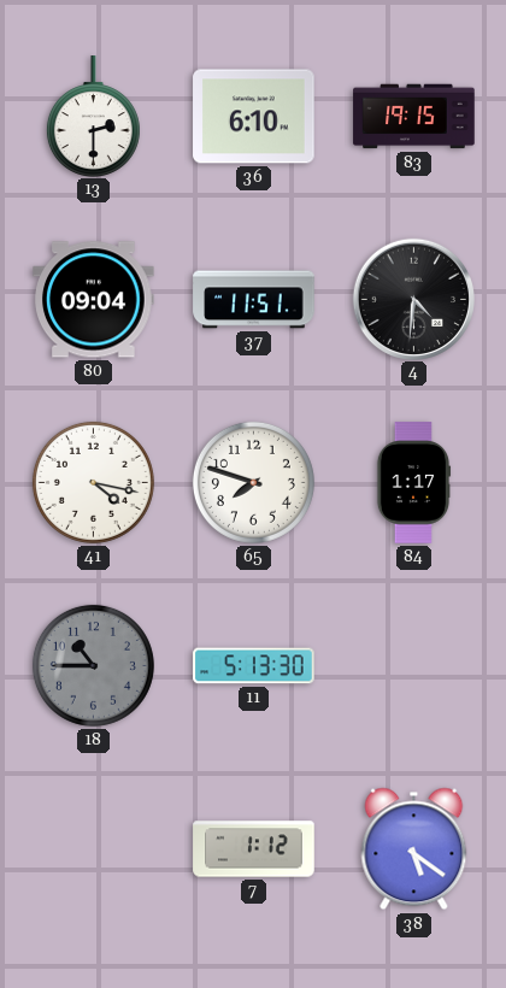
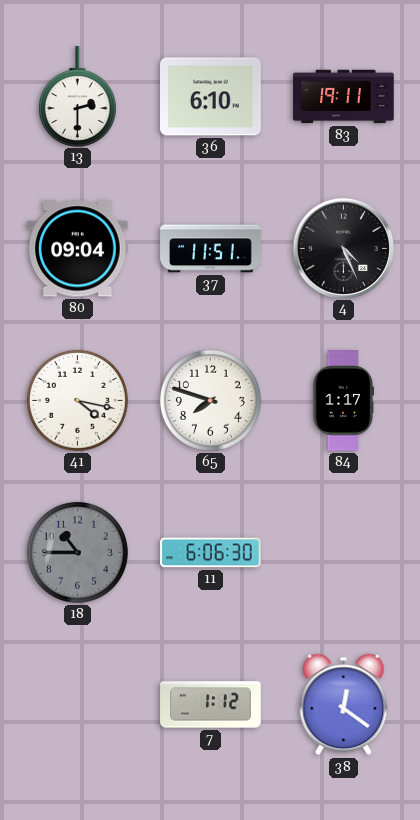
83: 19:15 -> 19:11 (344, 97)
4: 4:31 -> 4:26 (343, 248)
11: 5:13 -> 6:06 (211, 553)
38: 5:21 -> 12:21 (344, 705)
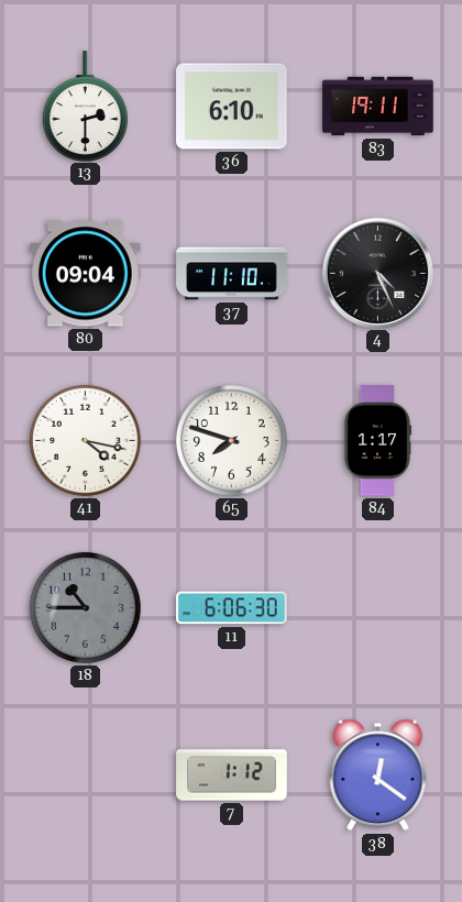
37: 11:51 -> 11:10 (232, 274)
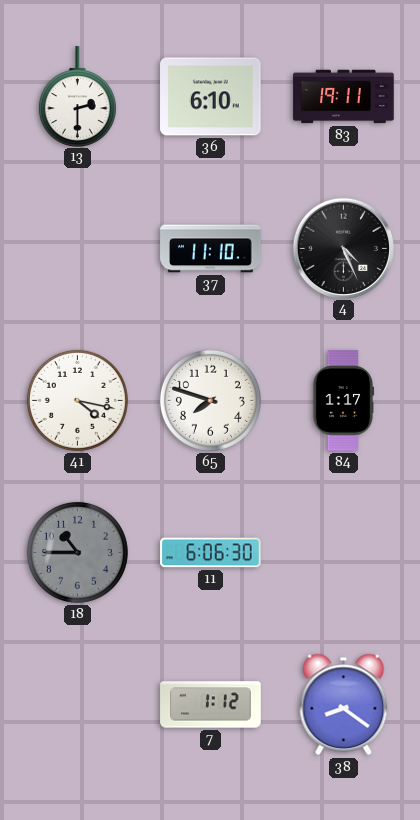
80: 09:04 -> none (86, 274)
38: 12:21 -> 8:21 (344, 705)
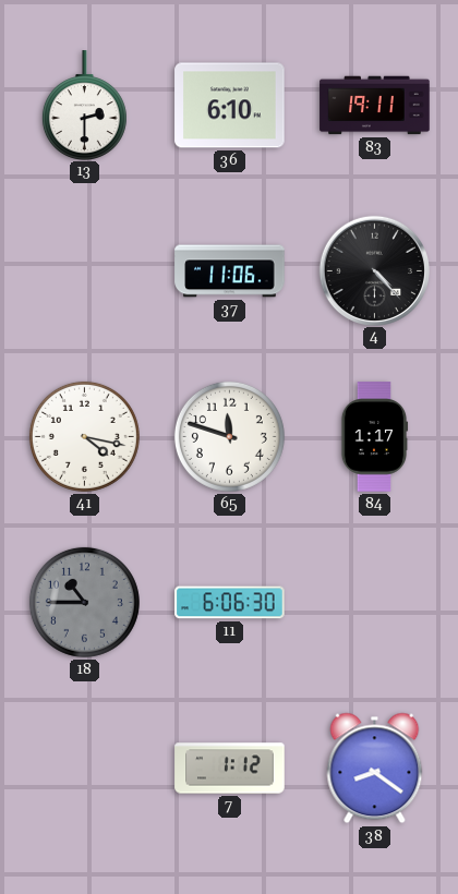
37: 11:10 -> 11:06 (230, 271)
4: 4:26 -> 4:23 (374, 270)
65: 7:48 -> 11:48 (229, 436)
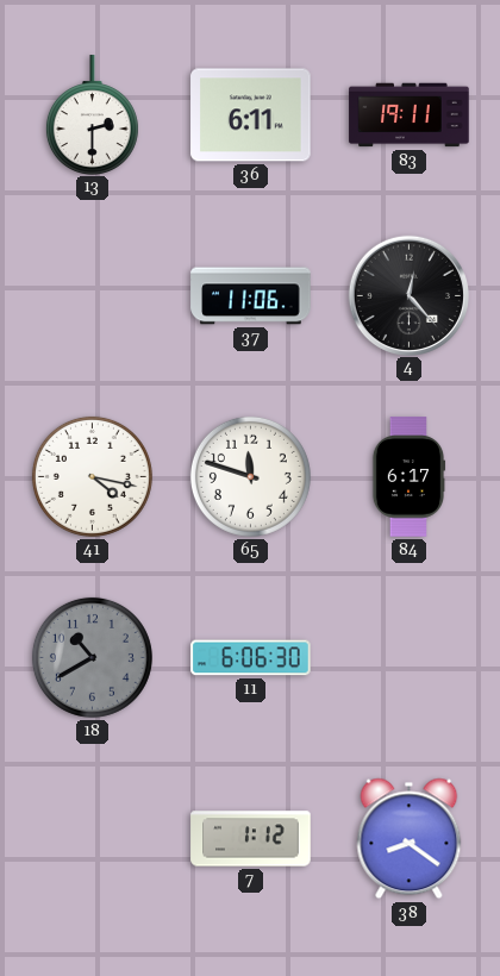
36: 6:10 -> 6:11 (251, 115)
4: 4:23 -> 12:23 (408, 295)
84: 1:17 -> 6:17 (408, 477)
18: 10:45 -> 10:40 (92, 657)
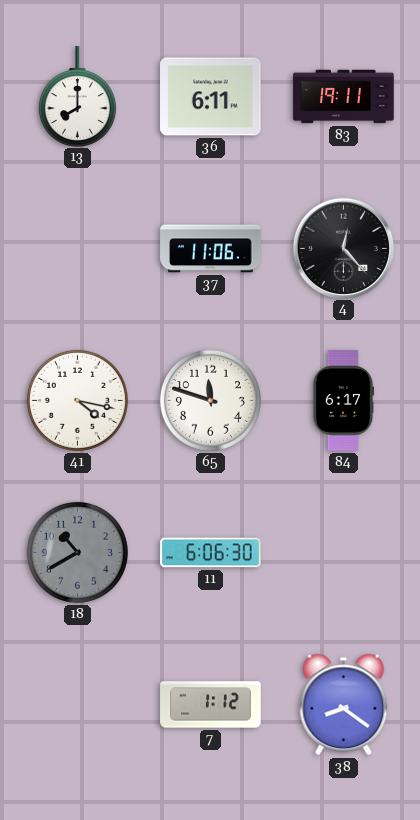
13: 2:30 -> 8:00 (77, 96)
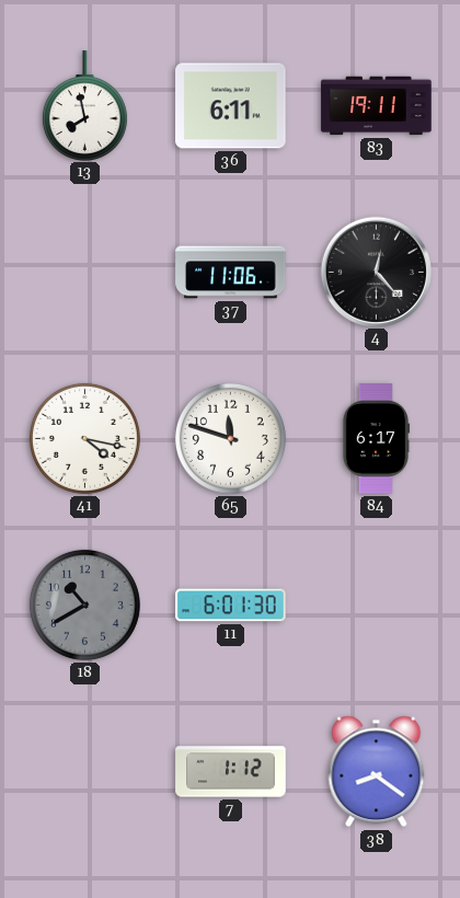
13: 8:00 -> 7:58 (84, 105)
11: 6:06 -> 6:01 (231, 606)
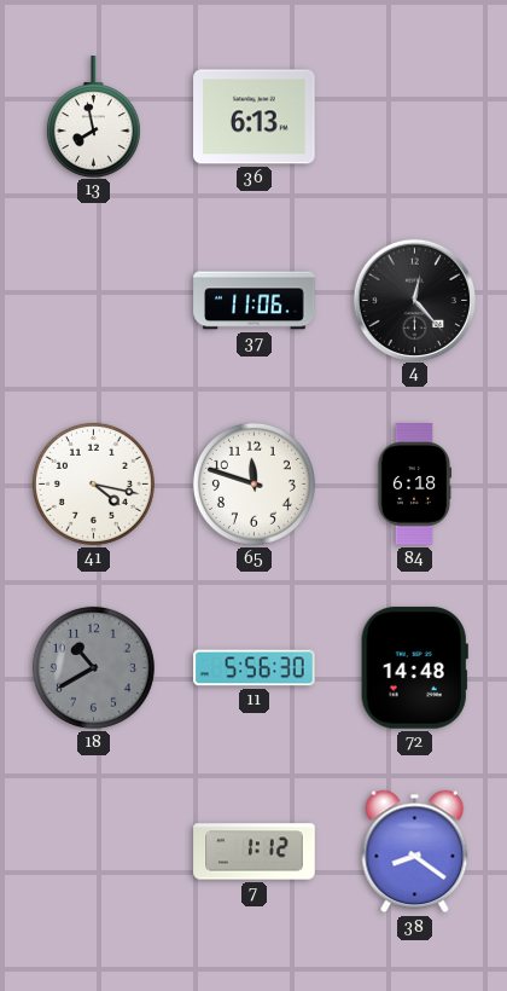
36: 6:11 -> 6:13 (255, 117)
83: 19:11 -> none (377, 106)
84: 6:17 -> 6:18 (414, 485)
11: 6:01 -> 5:56 (255, 668)
72: none -> 14:48 (414, 668)
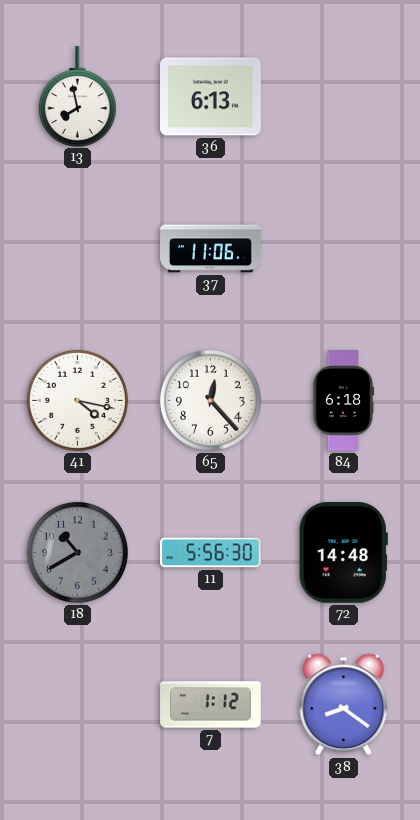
4: 12:23 -> none (414, 300)
65: 11:48 -> 12:23 (210, 400)
